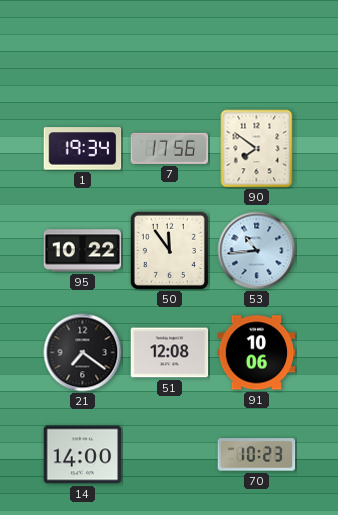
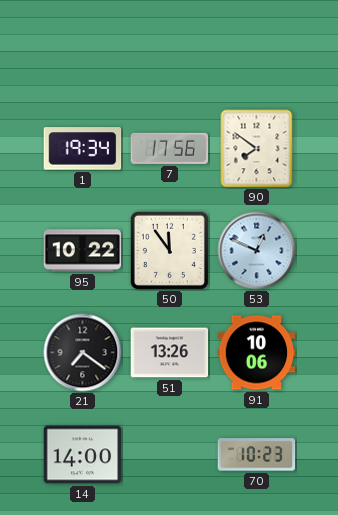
53: 10:44 -> 12:49 (257, 251)
51: 12:08 -> 13:26 (170, 353)
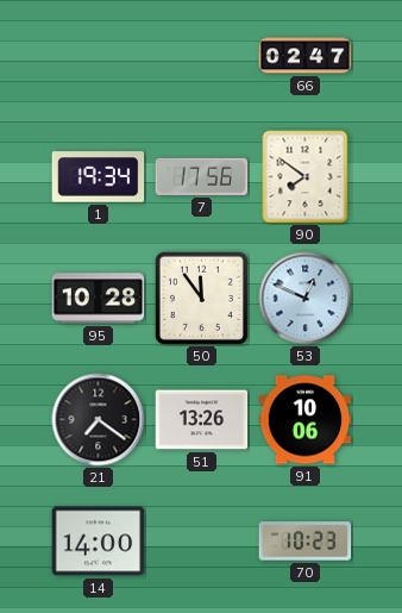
66: none -> 02:47 (306, 56)
95: 10:22 -> 10:28 (99, 299)
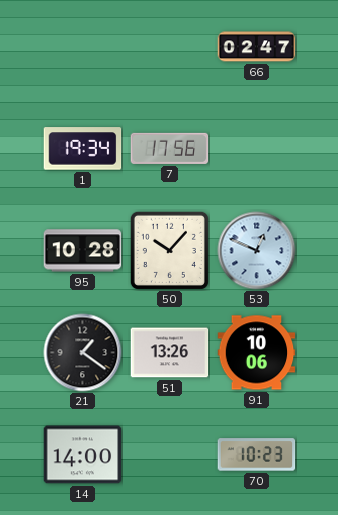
90: 7:51 -> none (306, 177)
50: 11:54 -> 10:07 (169, 250)
21: 7:21 -> 1:21 (83, 353)
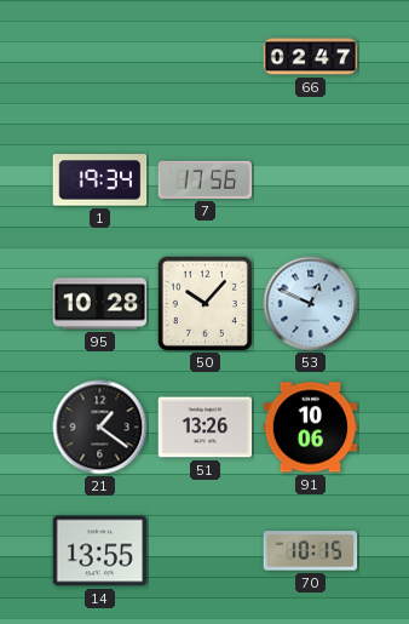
14: 14:00 -> 13:55 (100, 551)
70: 10:23 -> 10:15 (311, 551)
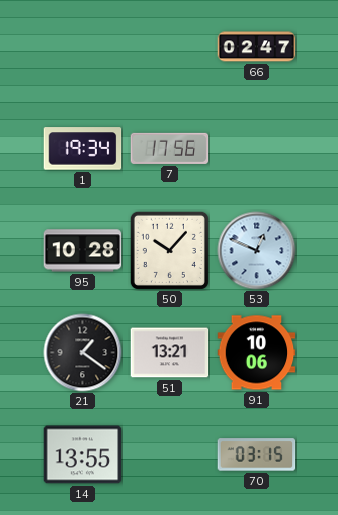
51: 13:26 -> 13:21 (170, 353)
70: 10:15 -> 03:15 (257, 455)
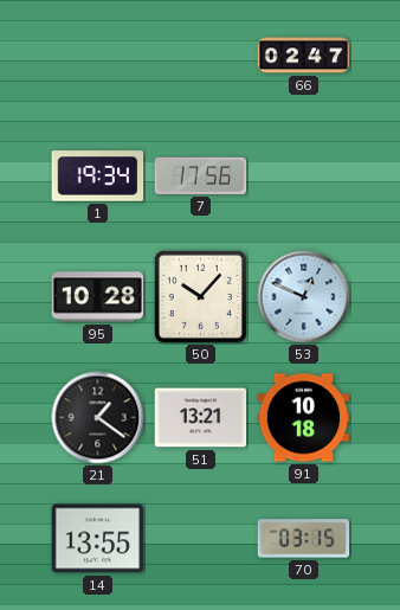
91: 10:06 -> 10:18 (304, 418)
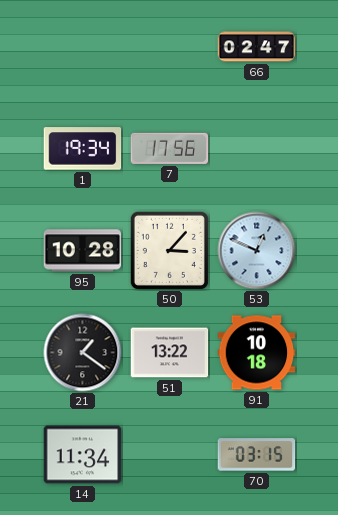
50: 10:07 -> 3:07 (169, 250)
51: 13:21 -> 13:22 (170, 353)
14: 13:55 -> 11:34 (83, 455)
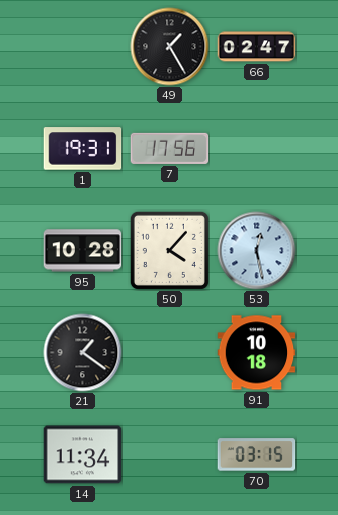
49: none -> 1:25 (170, 47)
1: 19:34 -> 19:31 (83, 149)
50: 3:07 -> 4:07 (169, 250)
53: 12:49 -> 12:28 (257, 251)
51: 13:22 -> none (170, 353)
